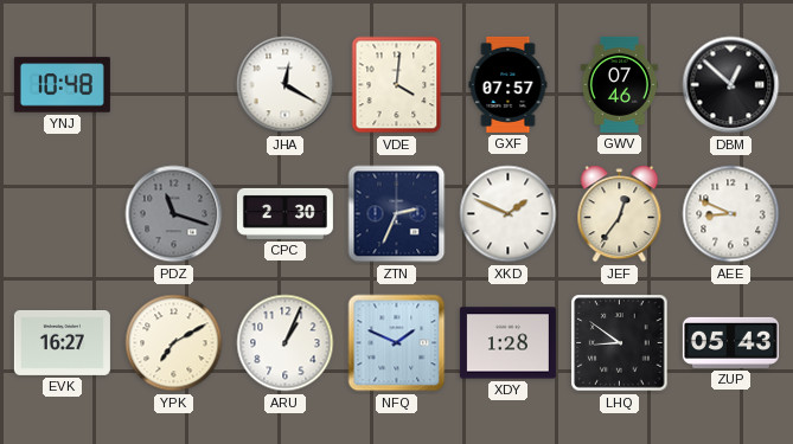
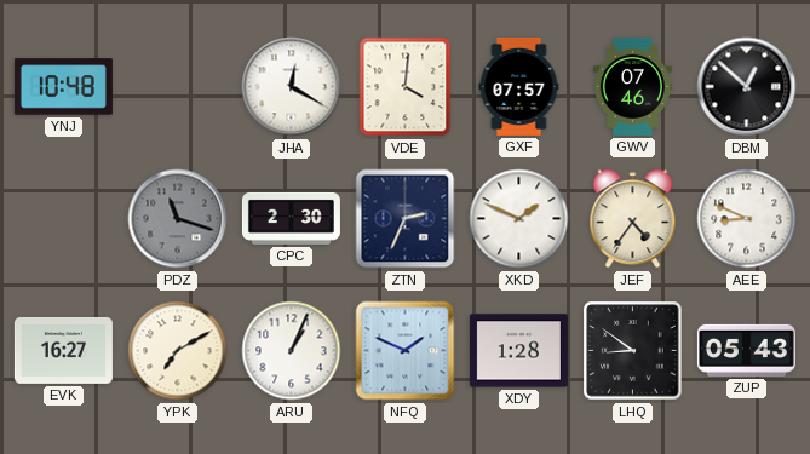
JEF: 12:36 -> 4:36 (633, 219)
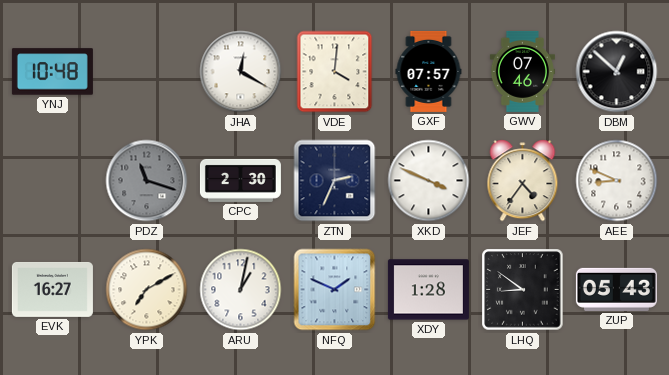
XKD: 1:49 -> 3:49 (429, 181)
ARU: 1:04 -> 1:02 (241, 290)
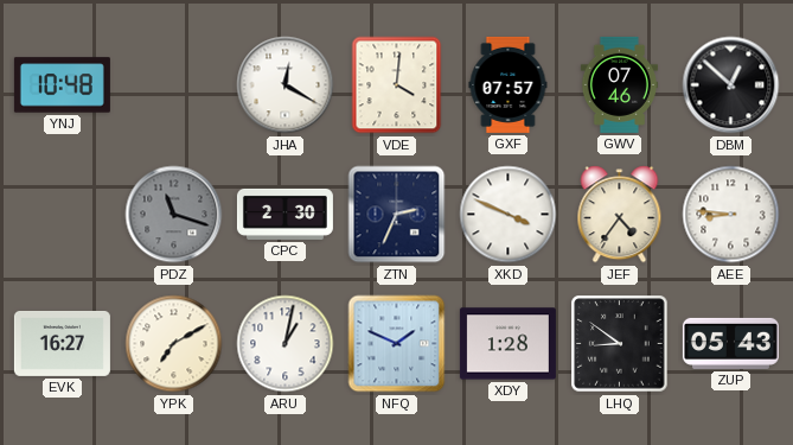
AEE: 8:49 -> 8:46 (731, 215)
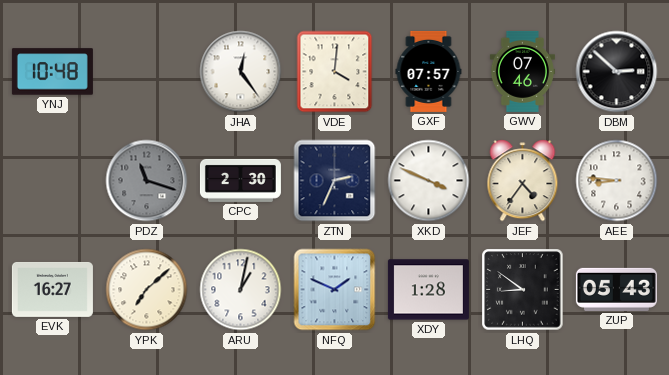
JHA: 12:20 -> 12:24 (241, 72)
DBM: 12:52 -> 2:52 (617, 72)
YPK: 7:10 -> 7:08 (147, 290)
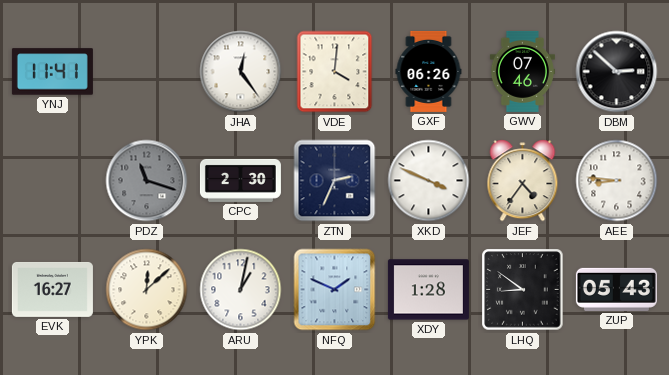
YNJ: 10:48 -> 11:41 (52, 72)
GXF: 07:57 -> 06:26 (429, 71)
YPK: 7:08 -> 12:08 (147, 290)
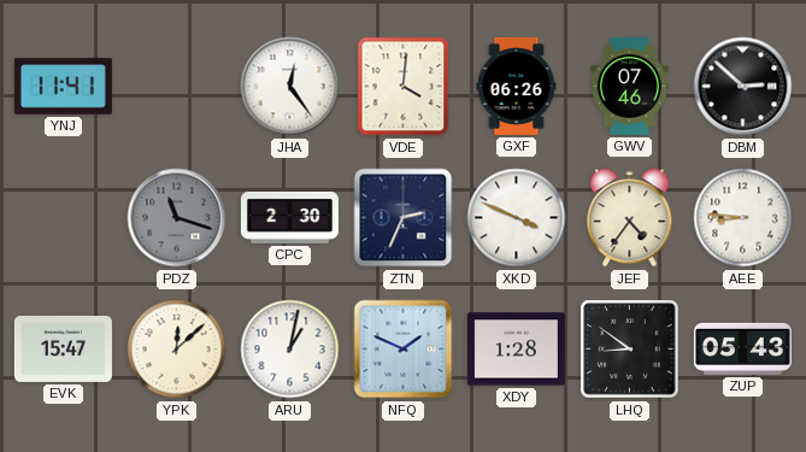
EVK: 16:27 -> 15:47 (63, 348)
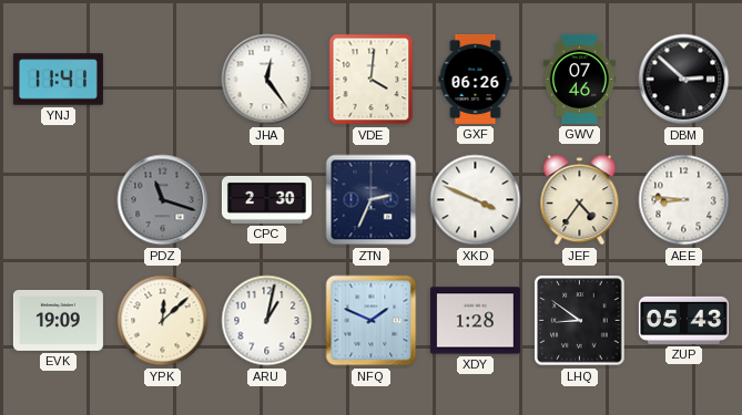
EVK: 15:47 -> 19:09 (58, 320)
